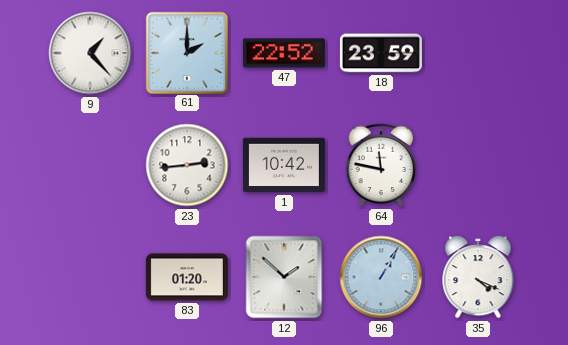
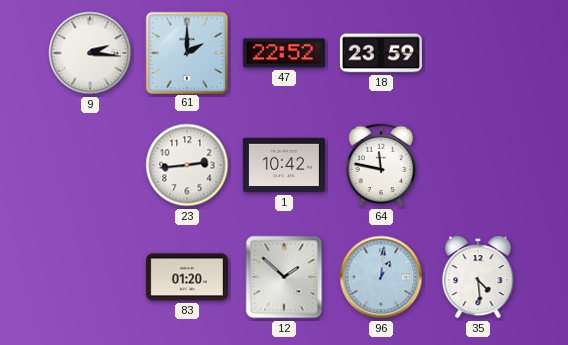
9: 1:23 -> 2:16 (90, 53)
96: 1:05 -> 1:01 (381, 277)
35: 4:19 -> 4:29 (478, 278)
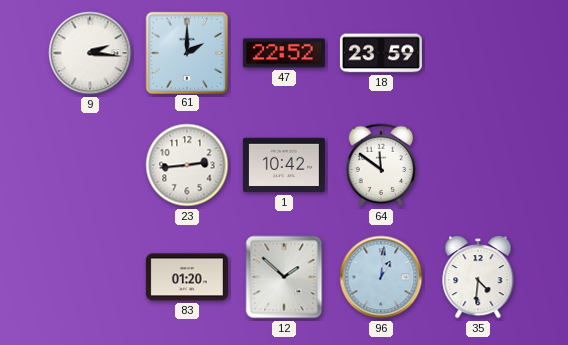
64: 11:47 -> 11:51 (381, 165)
35: 4:29 -> 4:31 (478, 278)
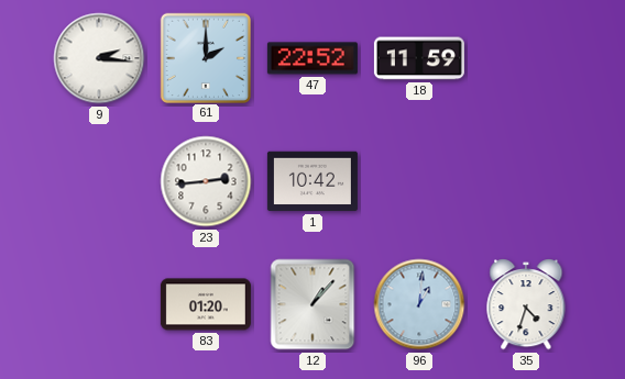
18: 23:59 -> 11:59 (419, 58)
64: 11:51 -> none (381, 165)
12: 1:52 -> 1:07 (312, 304)
35: 4:31 -> 4:33 (526, 305)
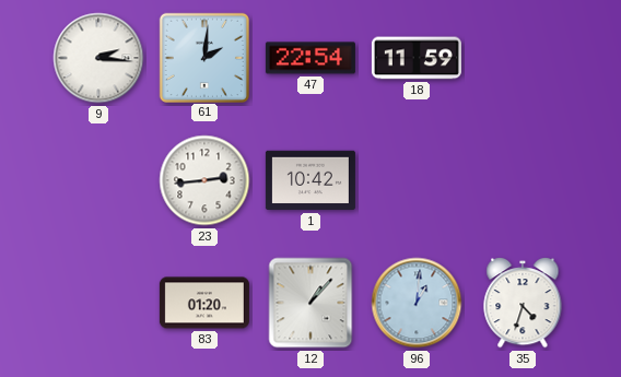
61: 2:00 -> 2:01 (204, 57)
47: 22:52 -> 22:54 (310, 58)
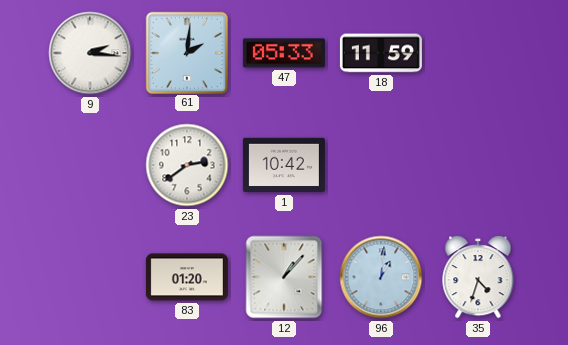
47: 22:54 -> 05:33 (284, 53)
23: 2:44 -> 2:39 (187, 165)
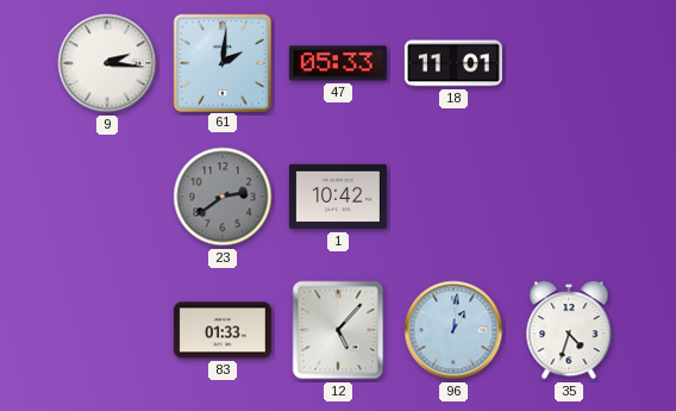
18: 11:59 -> 11:01 (453, 63)
23 dial: white -> grey (223, 197)
83: 01:20 -> 01:33 (223, 330)
12: 1:07 -> 5:07 (338, 330)
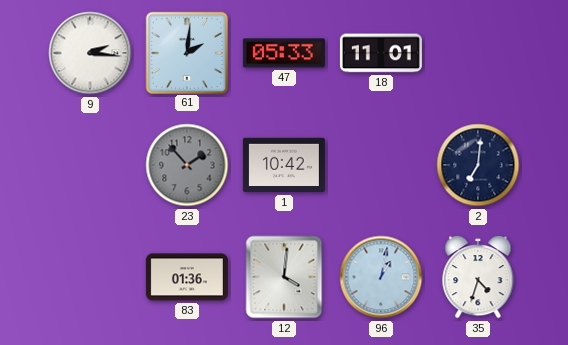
23: 2:39 -> 1:53 (187, 165)
2: none -> 7:01 (478, 165)
83: 01:33 -> 01:36 (187, 277)
12: 5:07 -> 4:01 (284, 277)
96: 1:01 -> 1:02 (381, 277)
